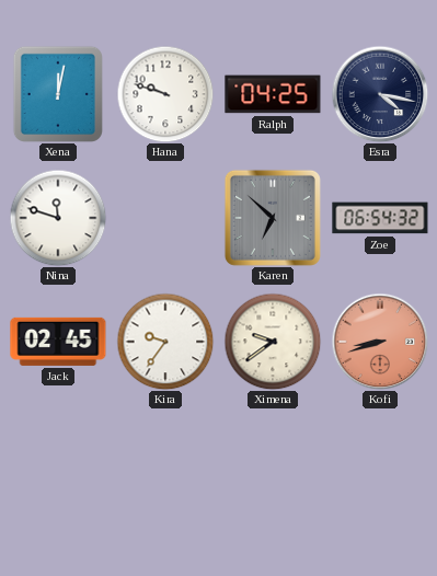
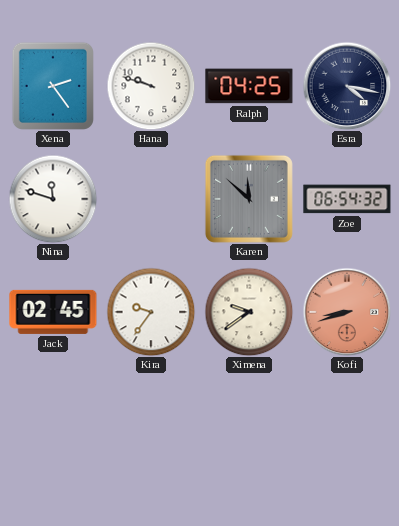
Xena: 12:02 -> 2:24 (53, 86)
Karen: 6:52 -> 11:52 (249, 199)
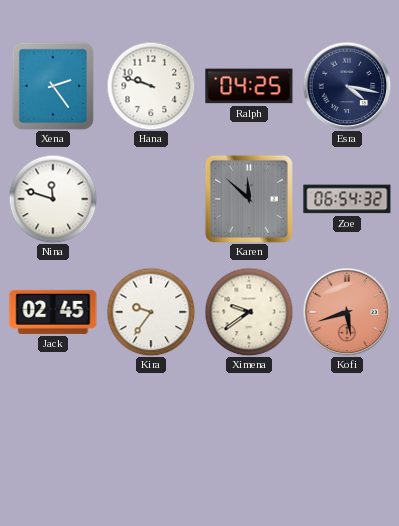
Kofi: 8:42 -> 5:42 (347, 312)
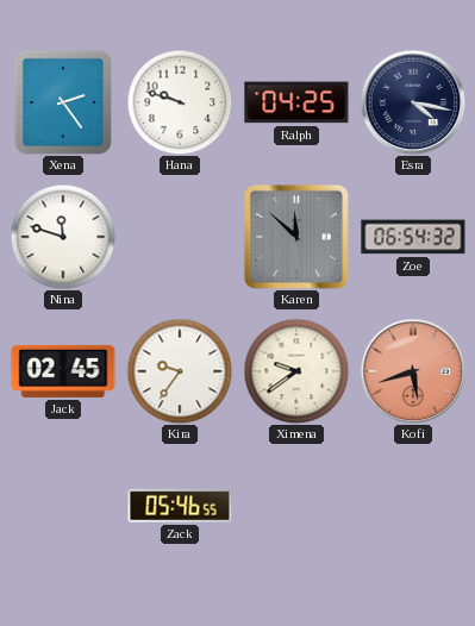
Zack: none -> 05:46 (180, 506)
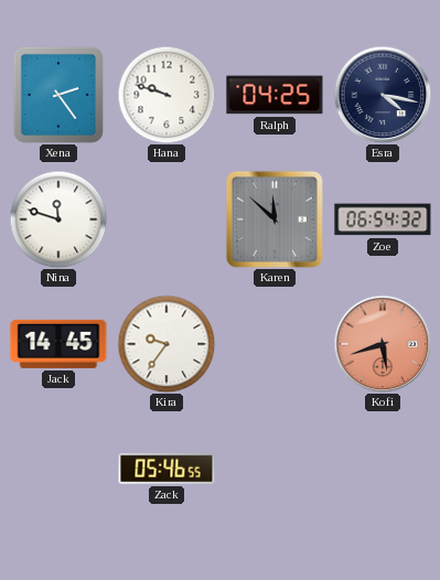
Jack: 02:45 -> 14:45 (58, 344)
Ximena: 9:39 -> none (296, 371)
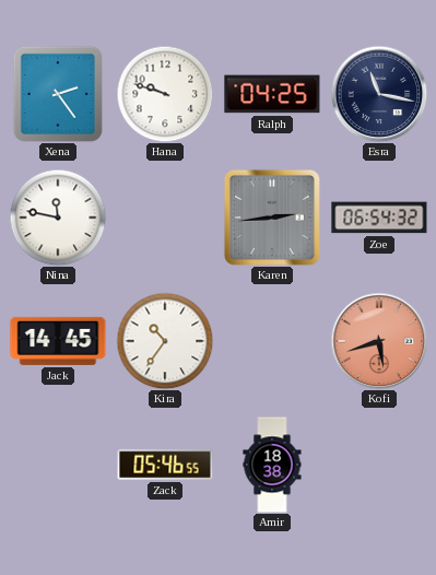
Esra: 4:17 -> 11:17 (379, 94)
Nina: 11:48 -> 11:47 (58, 218)
Karen: 11:52 -> 2:44 (272, 218)
Kira: 9:36 -> 10:36 (165, 341)
Amir: none -> 18:38 (272, 465)
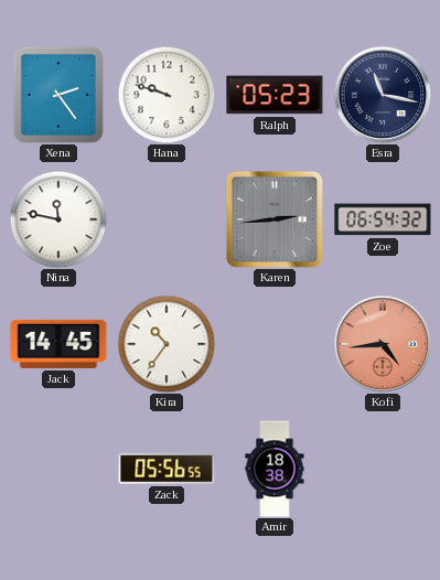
Ralph: 04:25 -> 05:23 (275, 95)
Kofi: 5:42 -> 4:44 (383, 344)
Zack: 05:46 -> 05:56 (167, 469)
